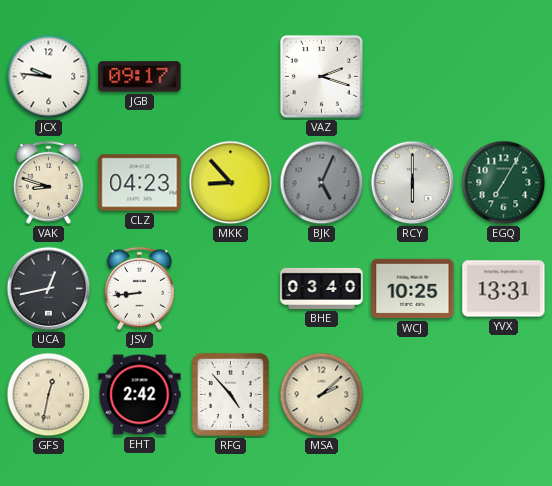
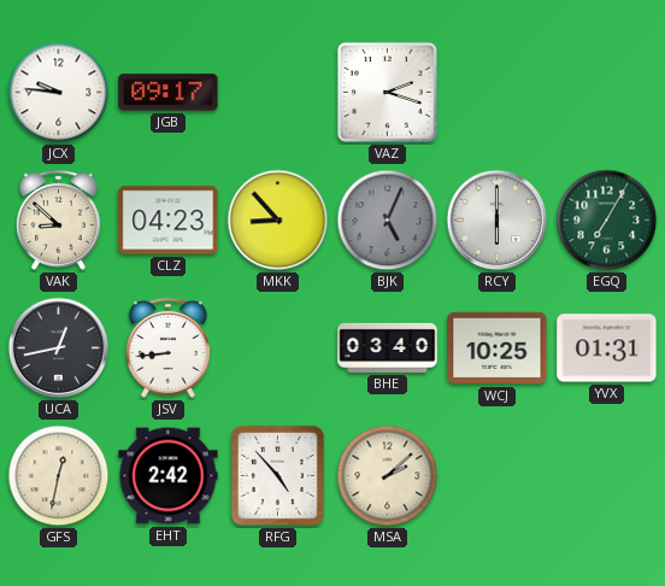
VAK: 8:48 -> 8:52 (58, 219)
YVX: 13:31 -> 01:31 (607, 348)
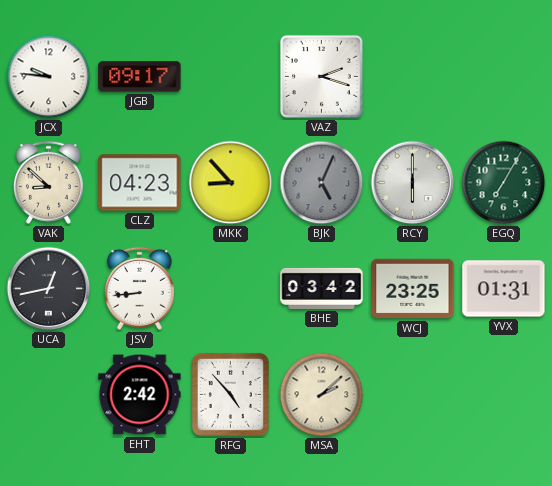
BHE: 03:40 -> 03:42 (322, 288)
WCJ: 10:25 -> 23:25 (413, 289)
GFS: 12:32 -> none (59, 476)
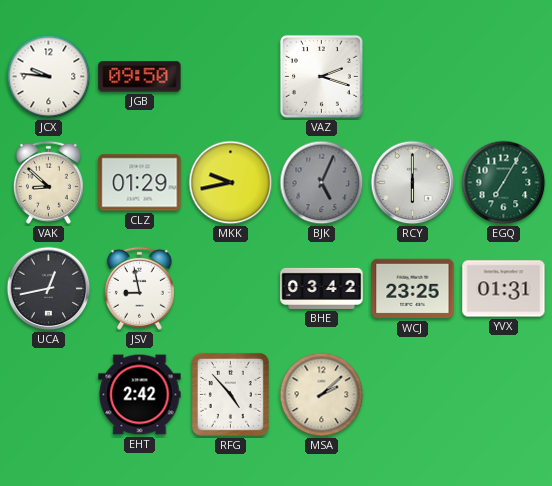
JGB: 09:17 -> 09:50 (140, 77)
CLZ: 04:23 -> 01:29 (140, 183)
MKK: 8:53 -> 9:43 (231, 183)
JSV: 8:44 -> 8:58 (139, 288)
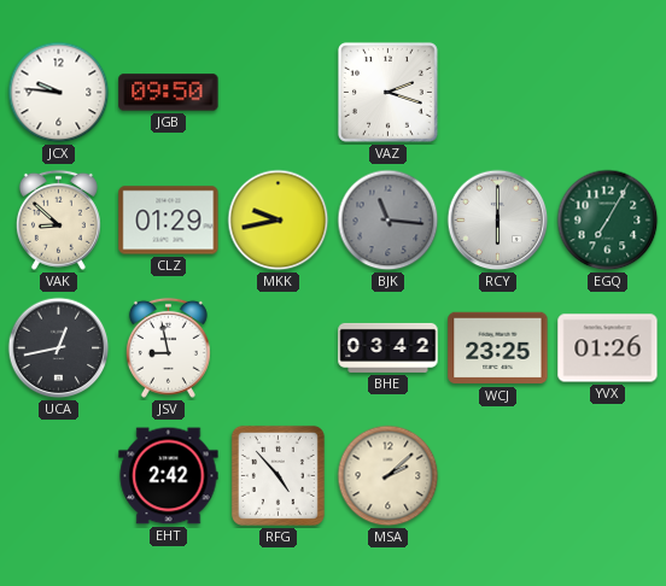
BJK: 5:04 -> 11:16 (388, 221)
YVX: 01:31 -> 01:26 (608, 348)
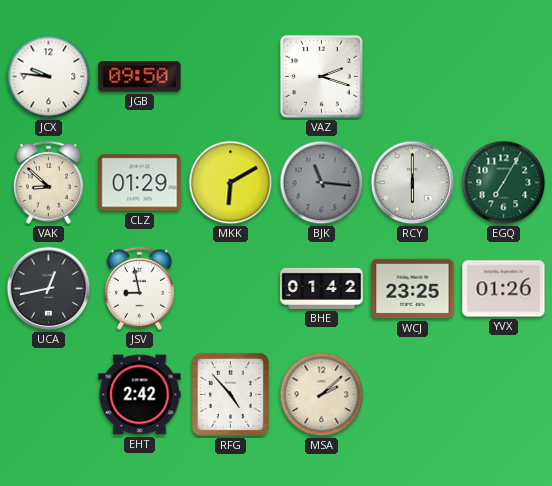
MKK: 9:43 -> 6:10 (231, 183)
BHE: 03:42 -> 01:42 (322, 288)
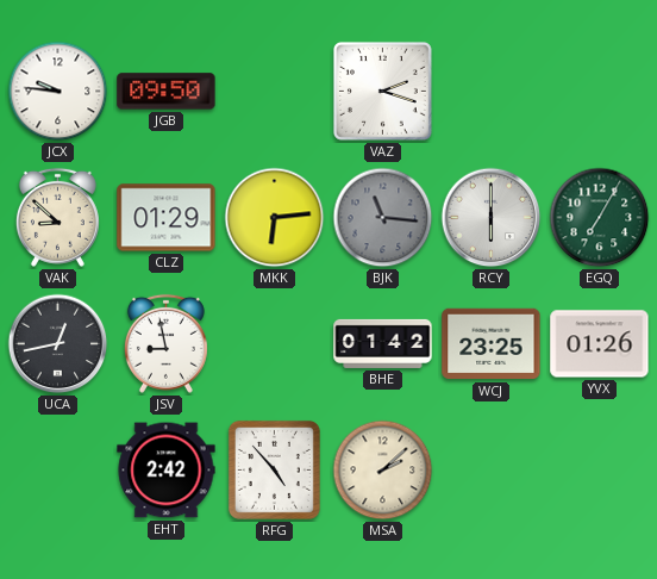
MKK: 6:10 -> 6:14 (275, 218)
